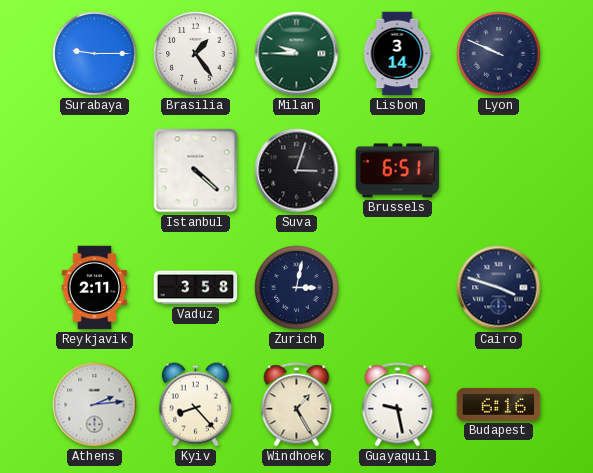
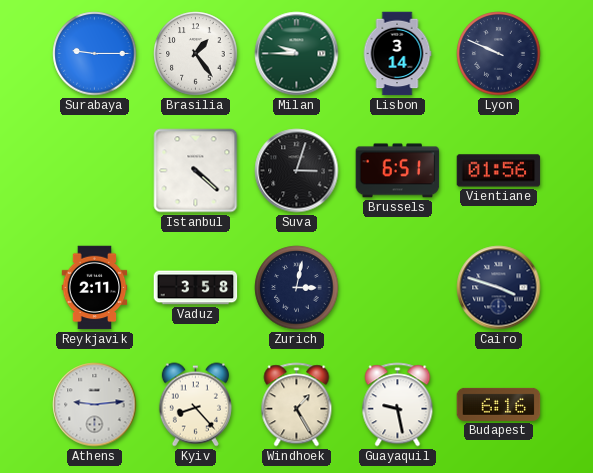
Vientiane: none -> 01:56 (499, 171)
Athens: 2:14 -> 9:14 (95, 405)
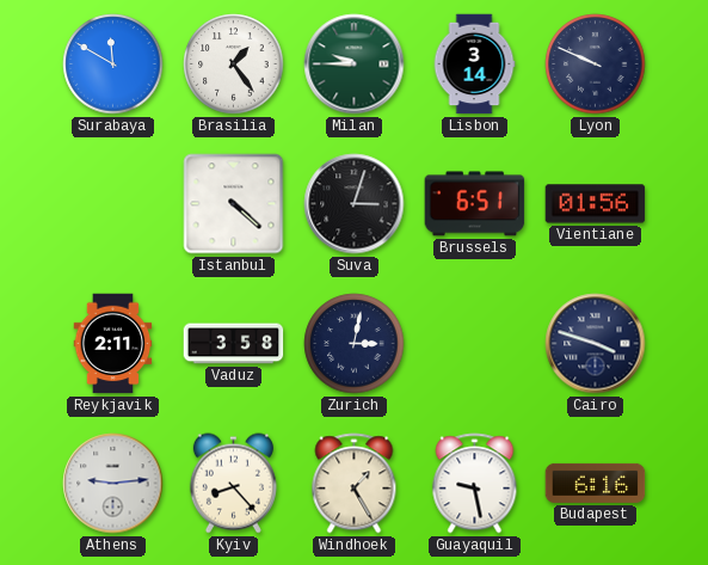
Surabaya: 9:15 -> 11:50 (113, 65)
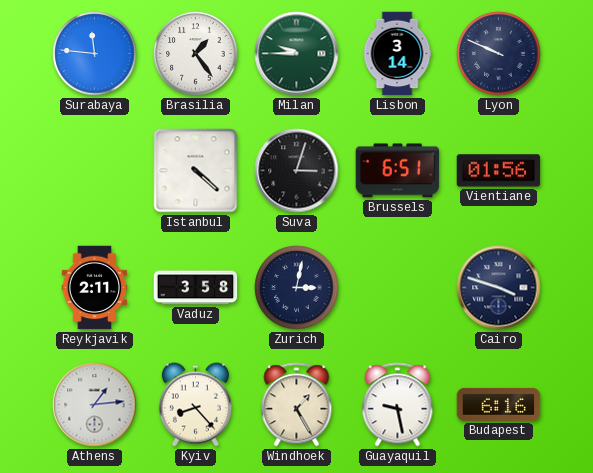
Surabaya: 11:50 -> 11:46 (95, 54)
Athens: 9:14 -> 1:14 (95, 405)
